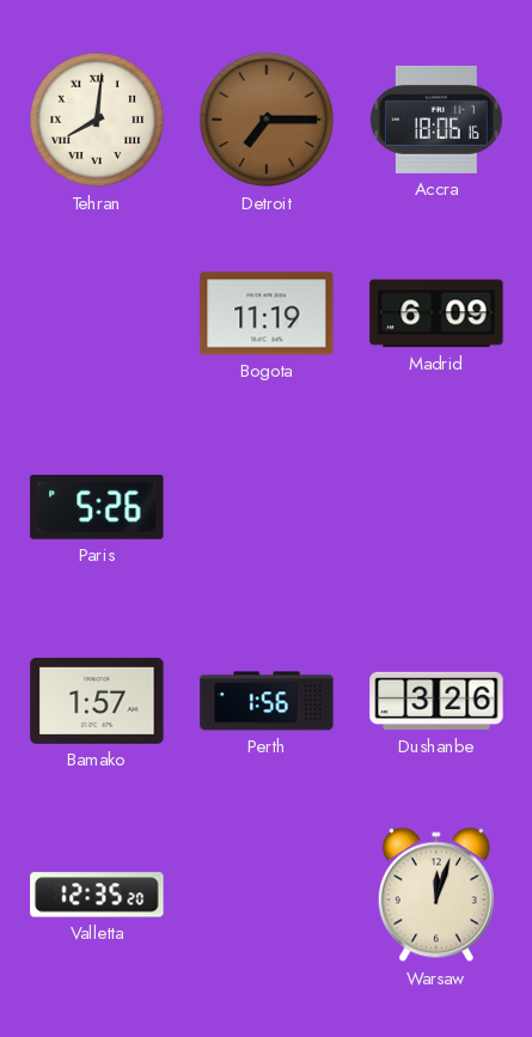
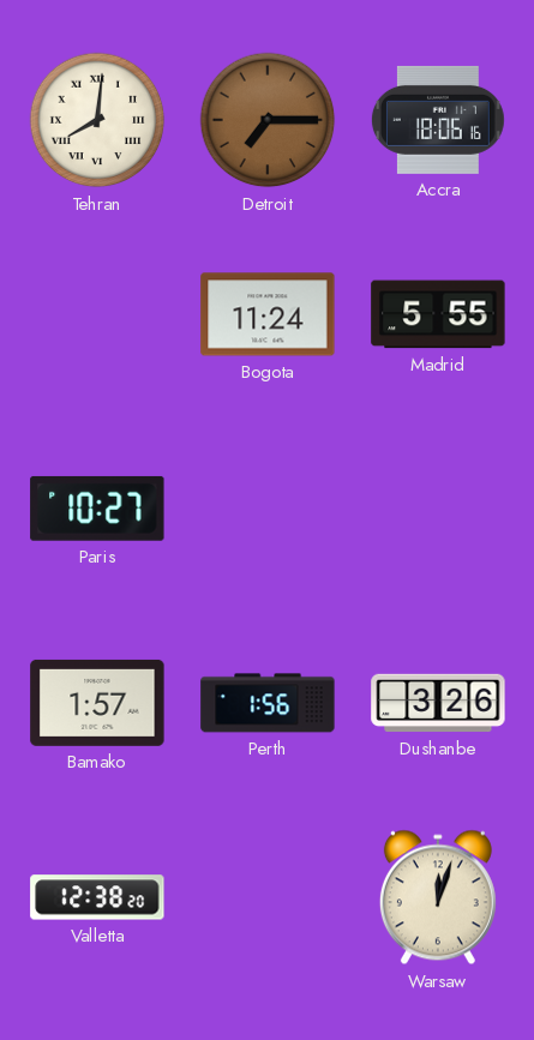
Bogota: 11:19 -> 11:24 (268, 314)
Madrid: 6:09 -> 5:55 (438, 314)
Paris: 5:26 -> 10:27 (97, 509)
Valletta: 12:35 -> 12:38 (97, 897)
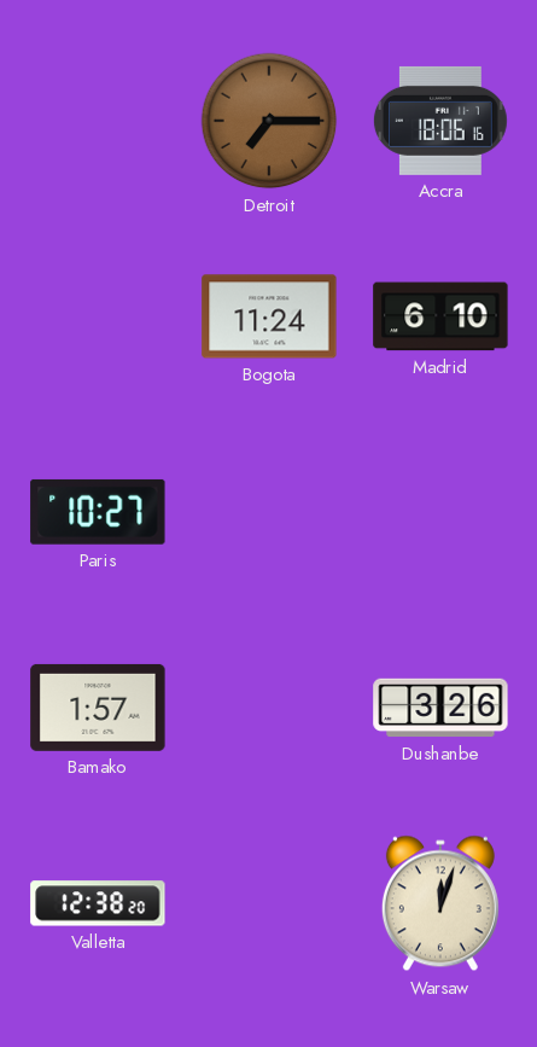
Tehran: 8:01 -> none (97, 120)
Madrid: 5:55 -> 6:10 (440, 316)
Perth: 1:56 -> none (268, 703)
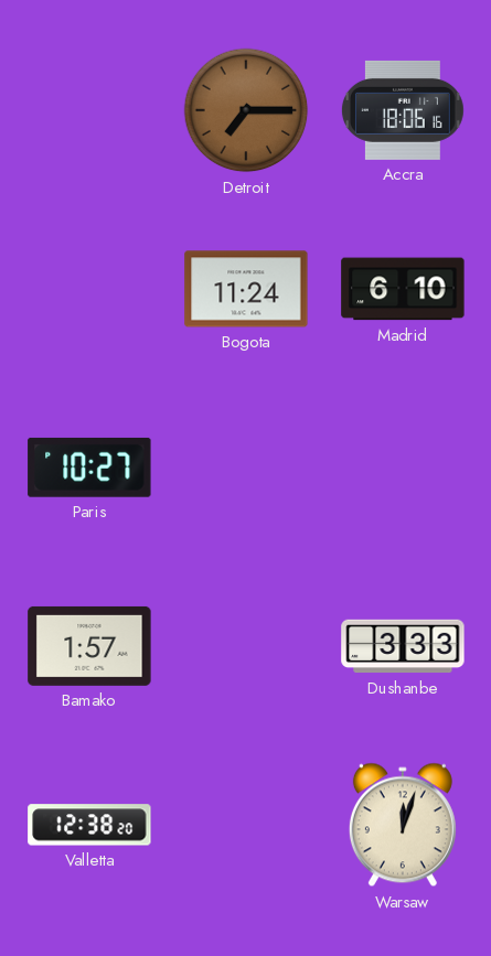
Dushanbe: 3:26 -> 3:33 (403, 646)
